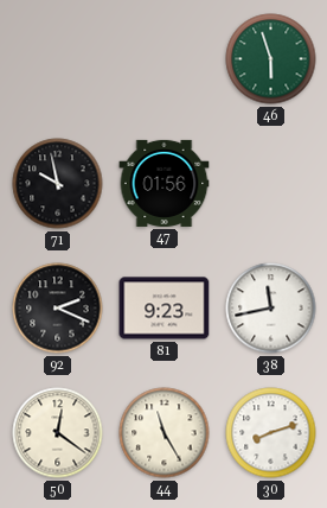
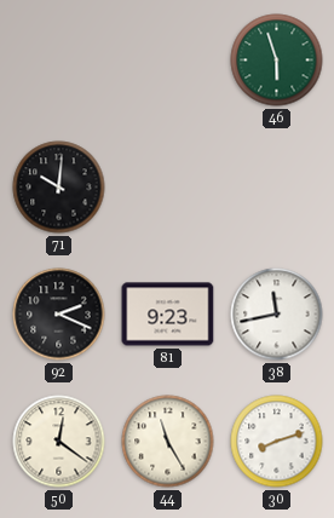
71: 9:58 -> 10:01 (59, 188)
47: 01:56 -> none (165, 183)
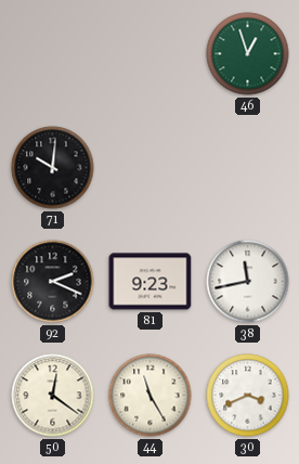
46: 5:57 -> 12:57 (248, 54)
30: 8:12 -> 3:41 (248, 396)
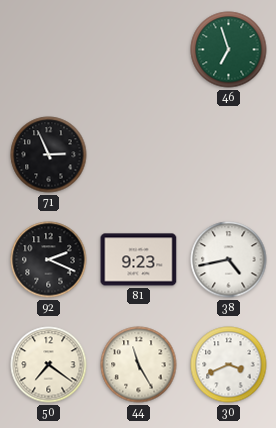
46: 12:57 -> 6:57 (229, 50)
71: 10:01 -> 2:56 (49, 155)
38: 11:43 -> 4:43 (229, 260)
50: 12:21 -> 7:21 (49, 365)
